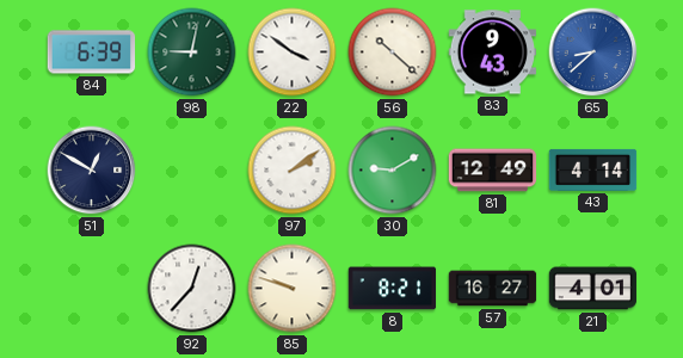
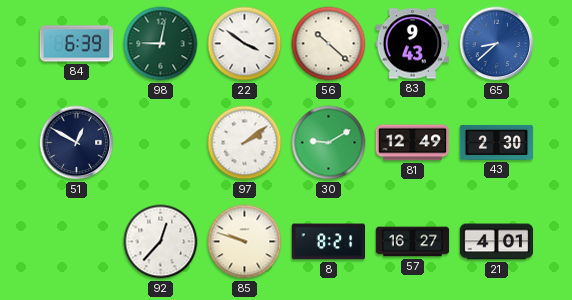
43: 4:14 -> 2:30 (497, 142)
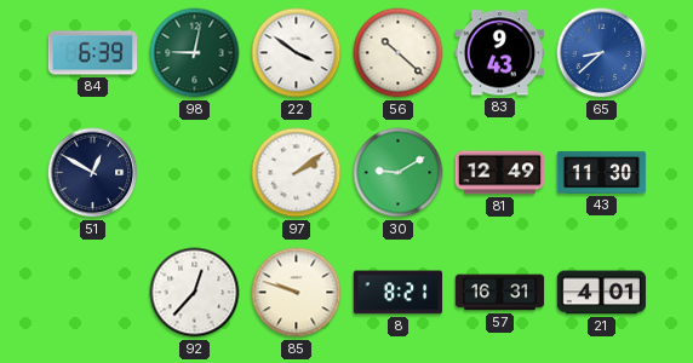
43: 2:30 -> 11:30 (602, 172)
57: 16:27 -> 16:31 (500, 293)
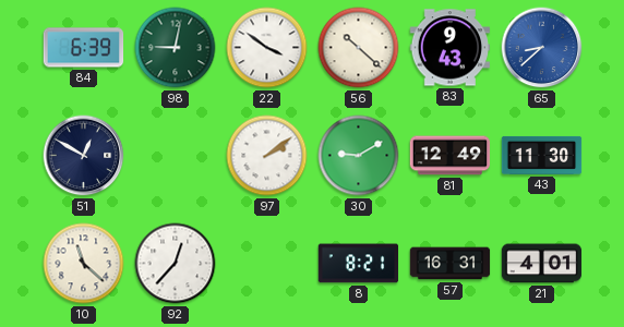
10: none -> 11:22 (84, 264)
85: 9:48 -> none (297, 293)
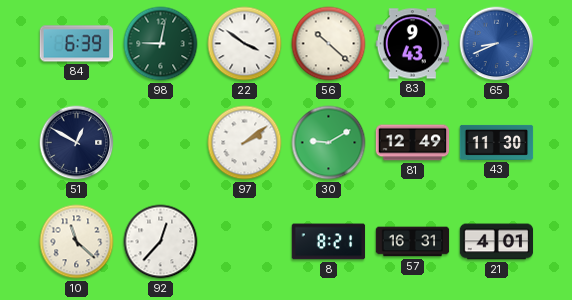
65: 8:38 -> 8:41 (497, 44)
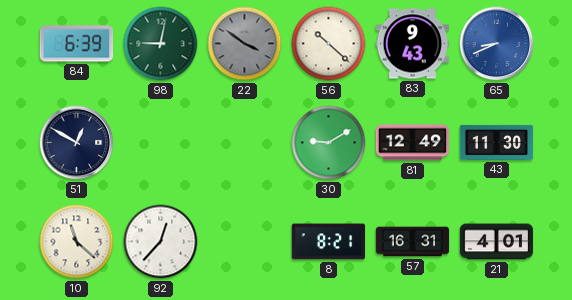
22 dial: white -> grey (245, 44)
97: 2:09 -> none (245, 143)
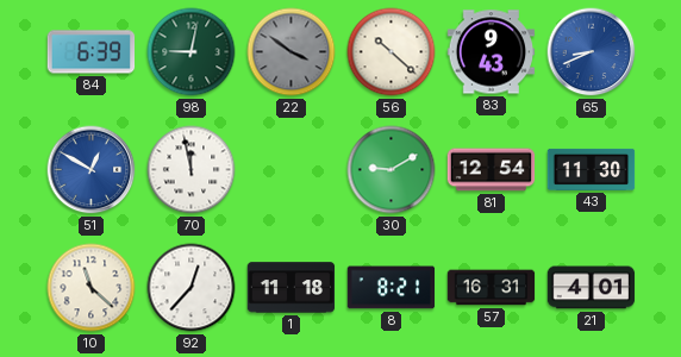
51 dial: navy -> blue (92, 170)
70: none -> 11:58 (192, 170)
81: 12:49 -> 12:54 (492, 170)
1: none -> 11:18 (292, 288)
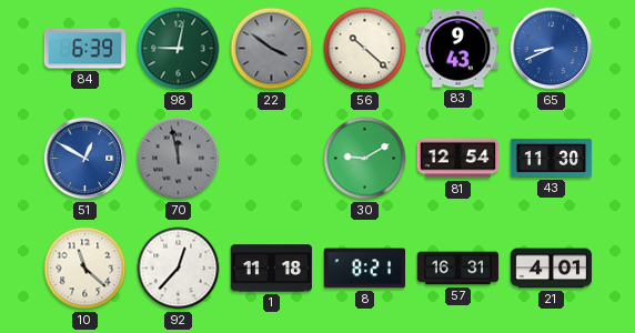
70 dial: white -> grey (179, 159)
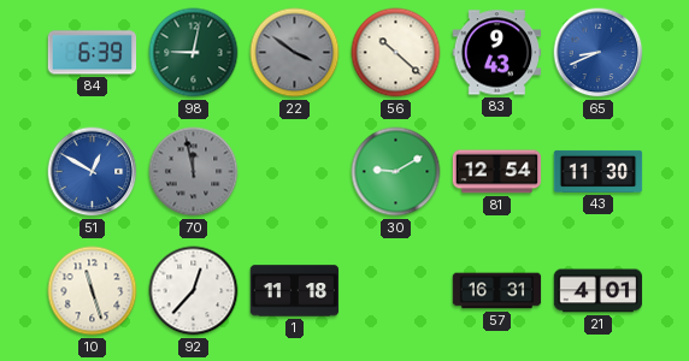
10: 11:22 -> 11:27 (93, 291)
8: 8:21 -> none (365, 269)
